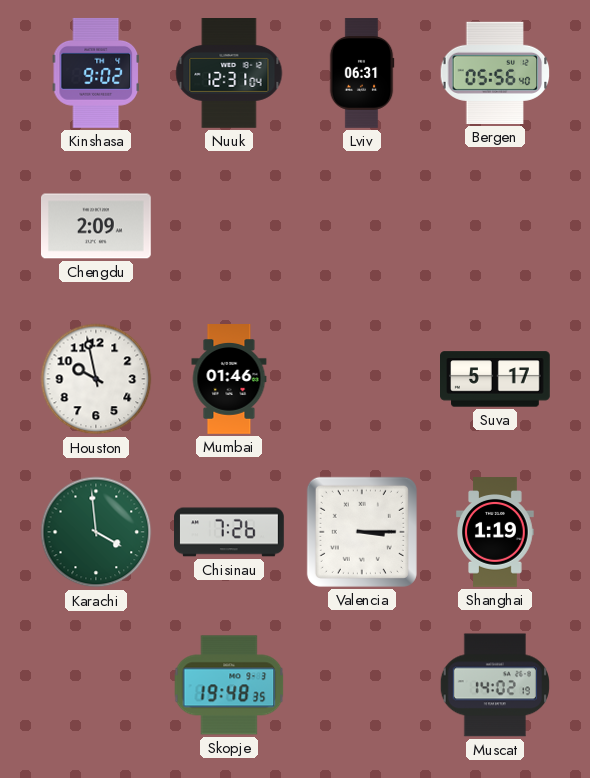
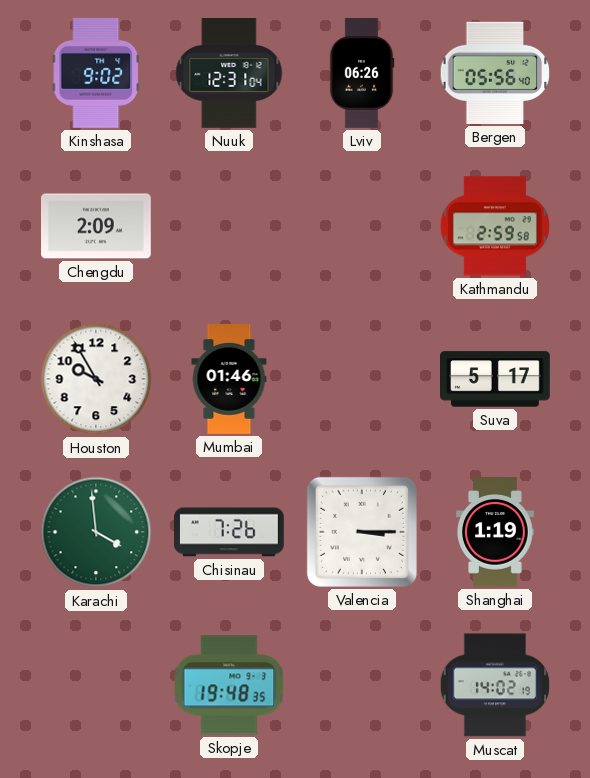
Lviv: 06:31 -> 06:26 (362, 73)
Kathmandu: none -> 2:59 (495, 226)
Houston: 9:58 -> 9:55 (96, 379)
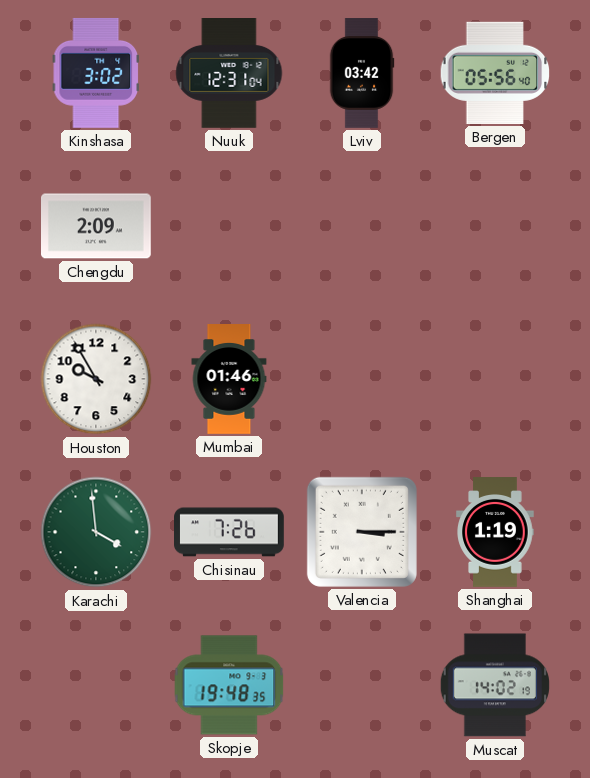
Kinshasa: 9:02 -> 3:02 (96, 73)
Lviv: 06:26 -> 03:42 (362, 73)
Kathmandu: 2:59 -> none (495, 226)
Suva: 5:17 -> none (496, 379)
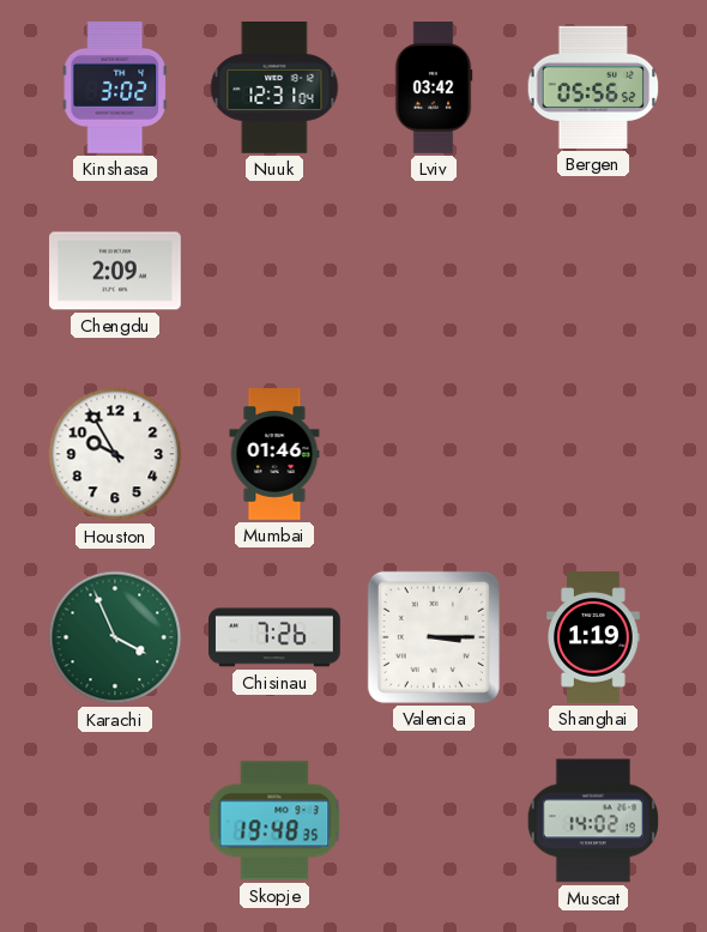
Bergen: 05:56:40 -> 05:56:52 (593, 87)
Karachi: 3:59 -> 3:56 (115, 637)
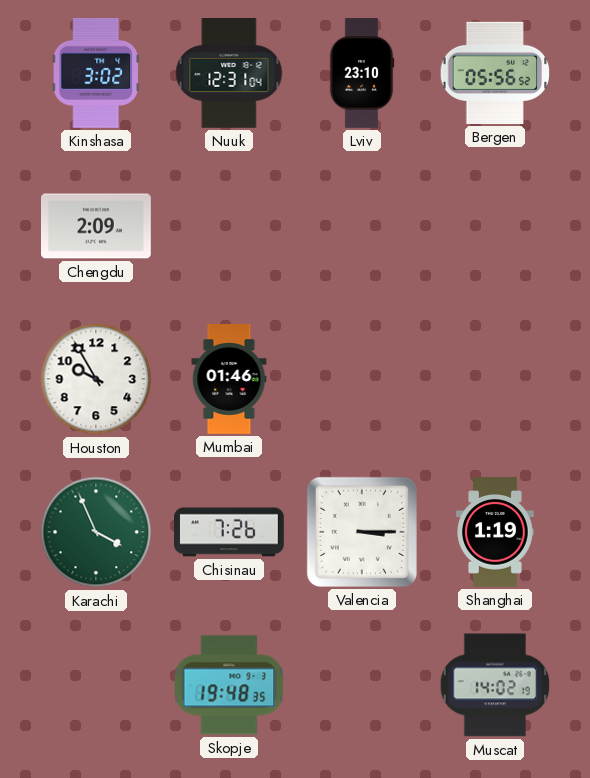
Lviv: 03:42 -> 23:10 (362, 73)
